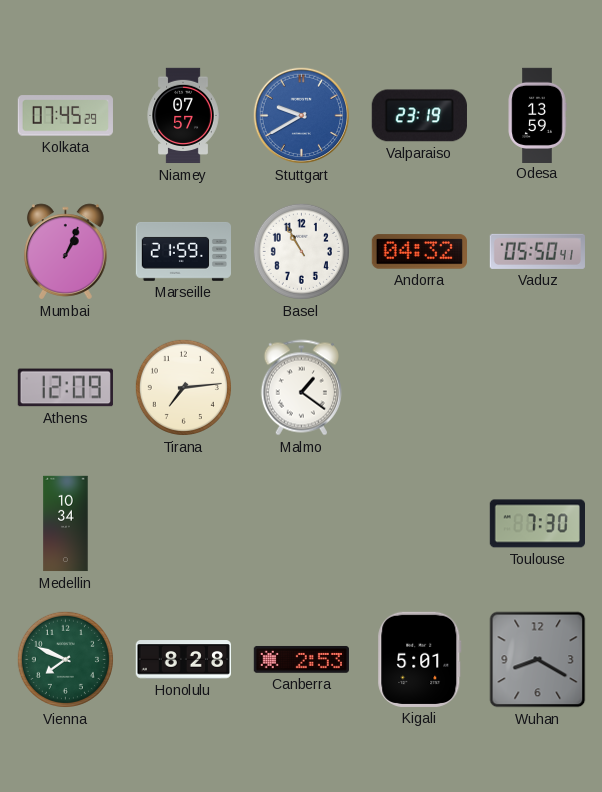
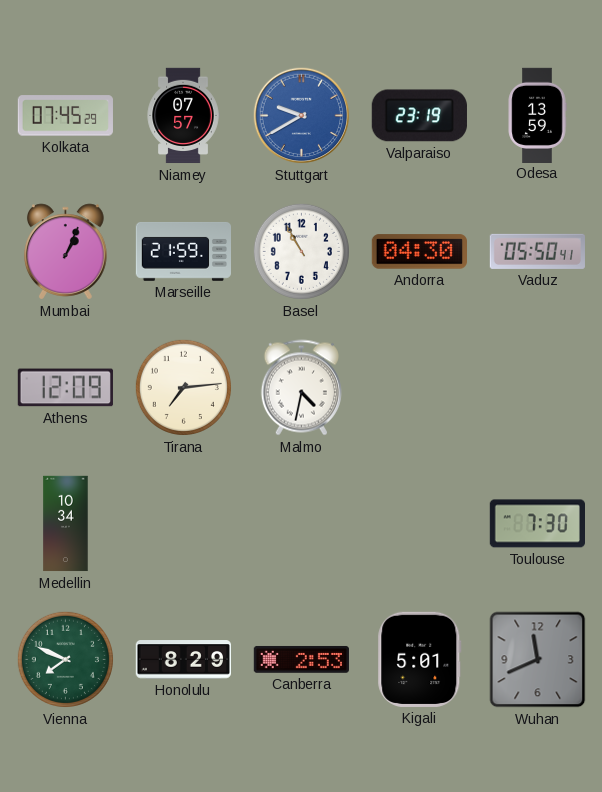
Andorra: 04:32 -> 04:30 (419, 252)
Malmo: 1:21 -> 4:32 (301, 388)
Honolulu: 8:28 -> 8:29 (183, 660)
Wuhan: 8:20 -> 11:41 (538, 660)
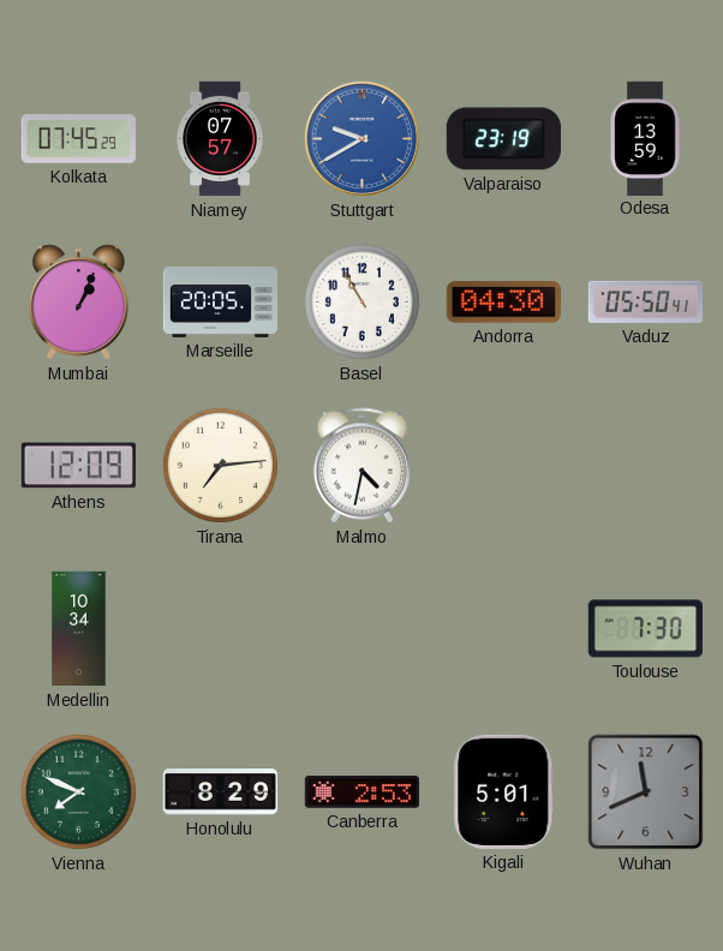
Marseille: 21:59 -> 20:05 (220, 301)
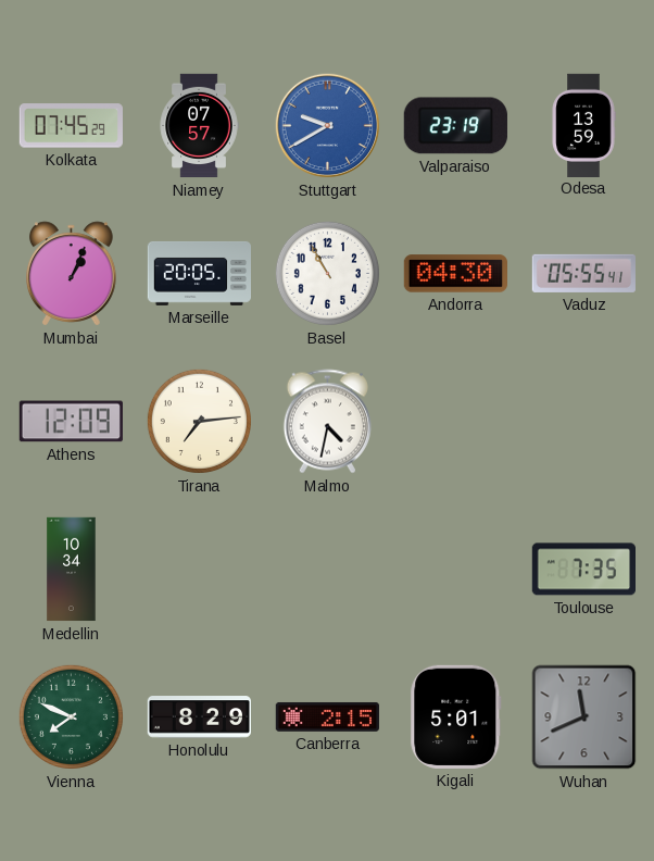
Vaduz: 05:50 -> 05:55 (583, 273)
Toulouse: 7:30 -> 7:35 (583, 570)
Canberra: 2:53 -> 2:15 (327, 716)
